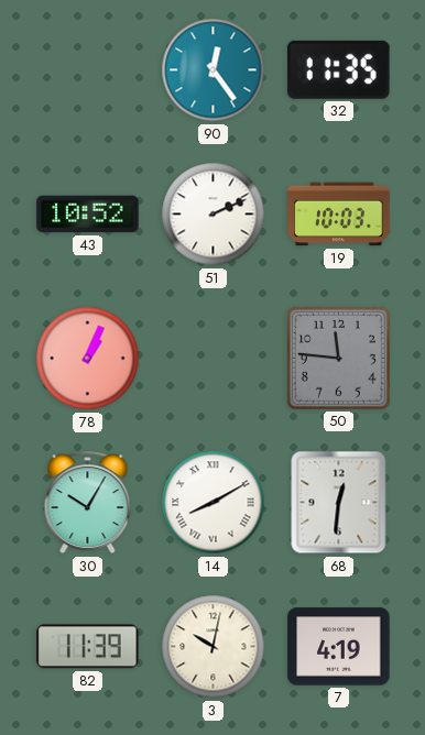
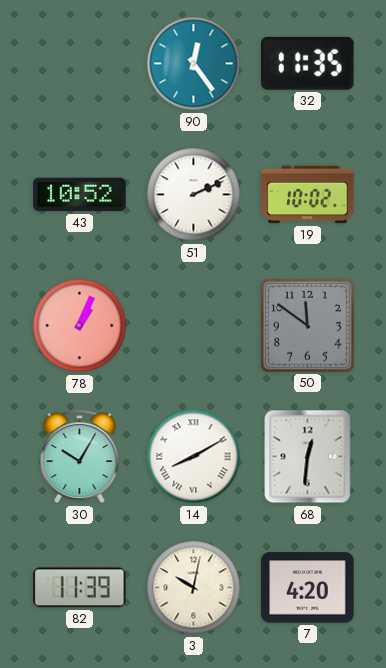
19: 10:03 -> 10:02 (308, 195)
50: 11:46 -> 11:51 (307, 325)
7: 4:19 -> 4:20 (308, 588)
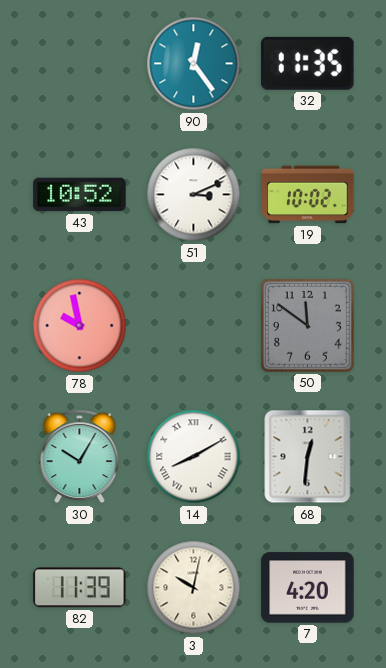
51: 2:11 -> 3:11 (194, 195)
78: 1:04 -> 9:58 (80, 326)
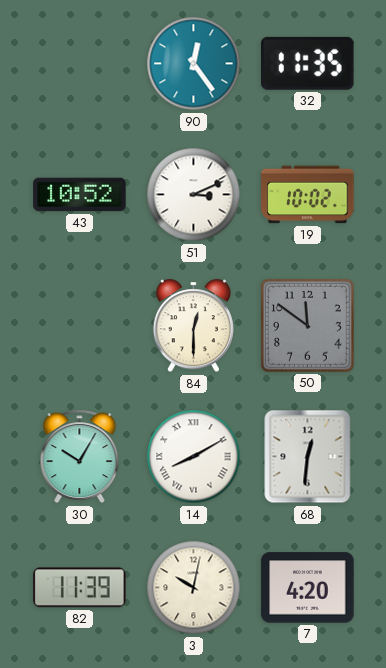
78: 9:58 -> none (80, 326)
84: none -> 12:30 (193, 326)
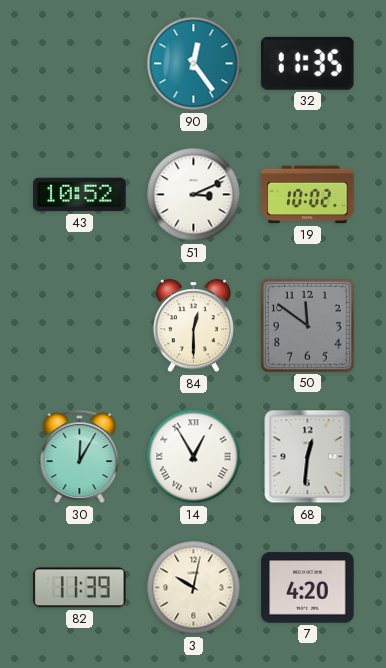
30: 10:05 -> 12:05 (80, 457)
14: 8:10 -> 12:55 (194, 457)
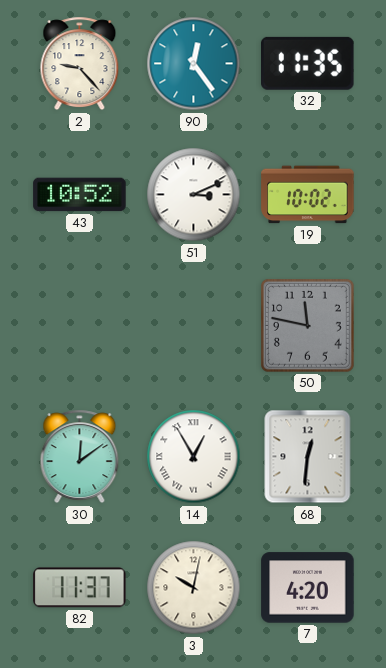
2: none -> 9:23 (80, 64)
84: 12:30 -> none (193, 326)
50: 11:51 -> 11:47 (307, 325)
30: 12:05 -> 12:09 (80, 457)
82: 11:39 -> 11:37 (80, 588)
